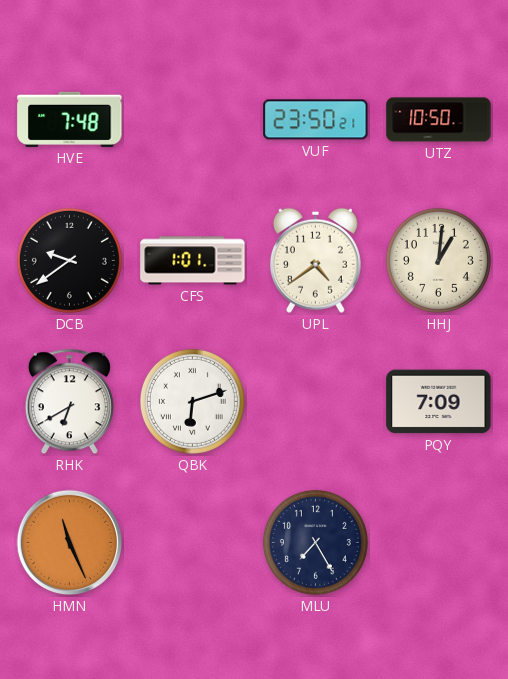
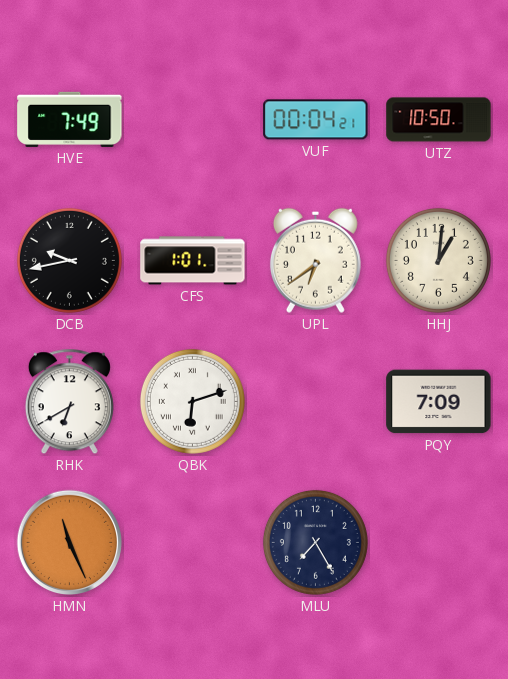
HVE: 7:48 -> 7:49 (70, 119)
VUF: 23:50 -> 00:04 (316, 120)
DCB: 9:39 -> 9:43 (69, 260)
UPL: 4:39 -> 6:39 (315, 260)
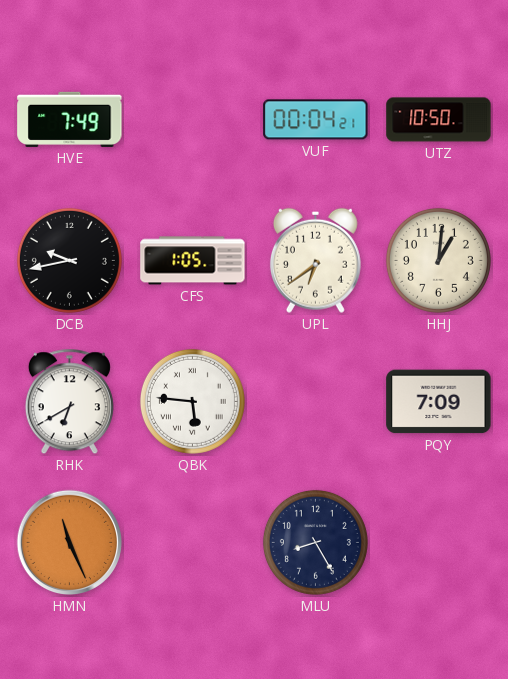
CFS: 1:01 -> 1:05 (193, 261)
QBK: 6:12 -> 5:46 (192, 401)
MLU: 7:25 -> 8:25 (315, 542)
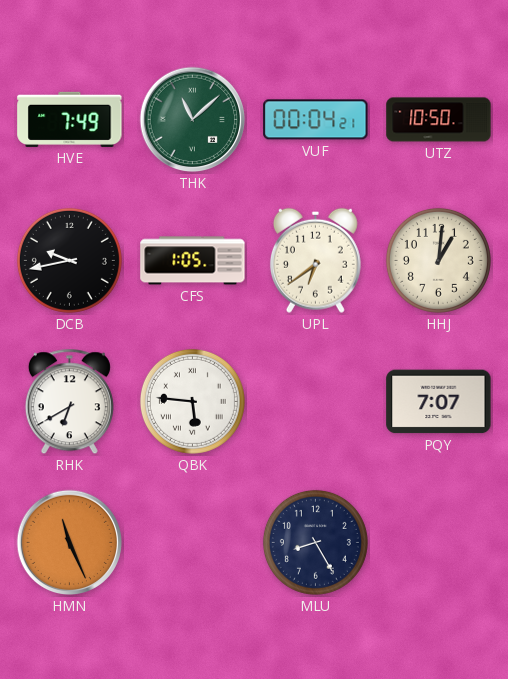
THK: none -> 11:08 (193, 120)
PQY: 7:09 -> 7:07 (439, 402)
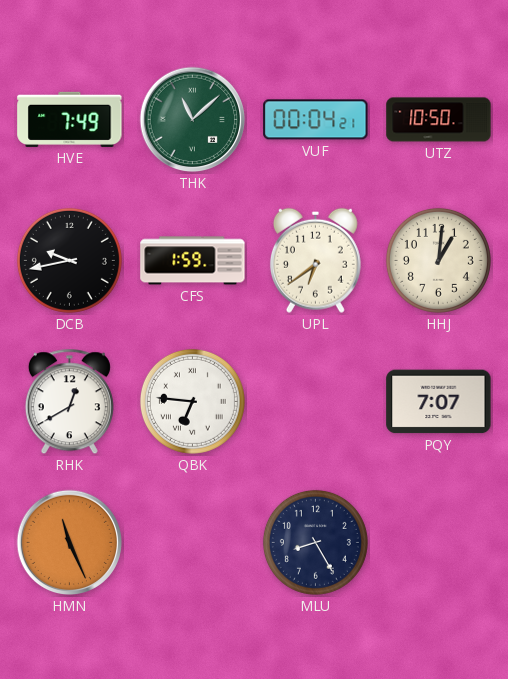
CFS: 1:05 -> 1:59 (193, 261)
RHK: 6:40 -> 12:40 (69, 402)
QBK: 5:46 -> 6:46 (192, 401)
